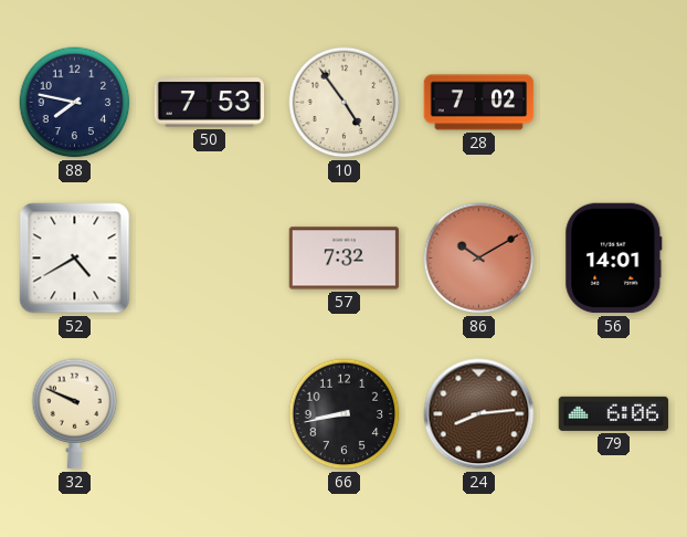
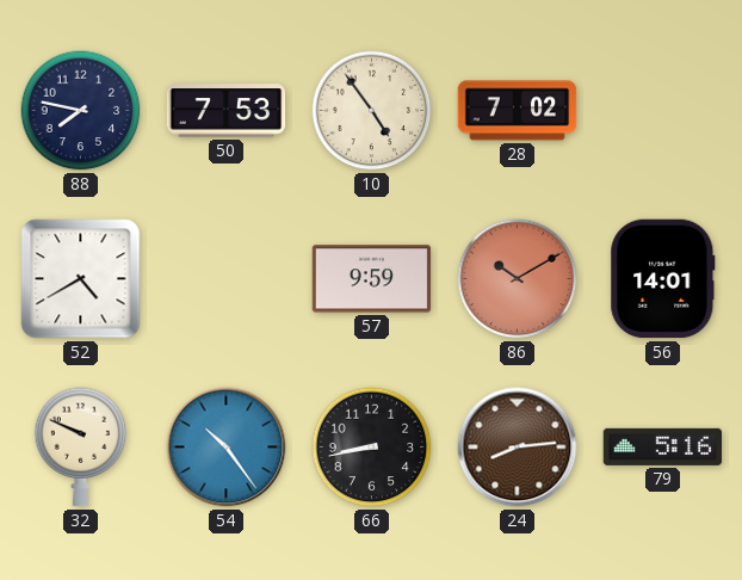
57: 7:32 -> 9:59 (372, 279)
54: none -> 10:24 (227, 448)
79: 6:06 -> 5:16 (663, 446)
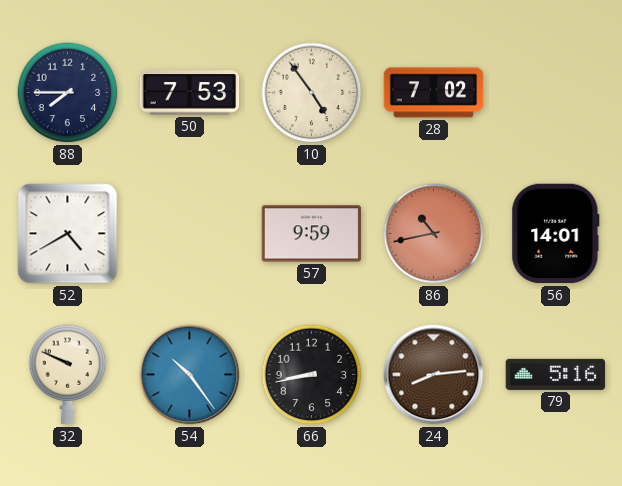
88: 7:47 -> 7:45 (68, 93)
86: 10:10 -> 10:43 (434, 234)
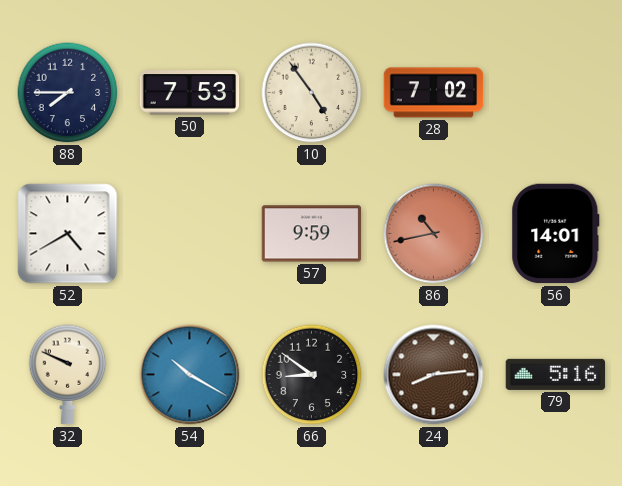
54: 10:24 -> 10:20 (190, 375)
66: 8:43 -> 8:51 (312, 375)
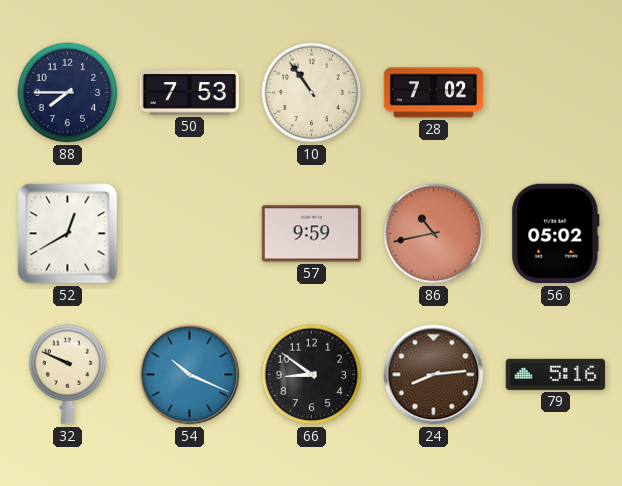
10: 4:54 -> 10:54 (312, 93)
52: 4:40 -> 12:40 (68, 234)
56: 14:01 -> 05:02 (556, 234)
54: 10:20 -> 10:19 (190, 375)
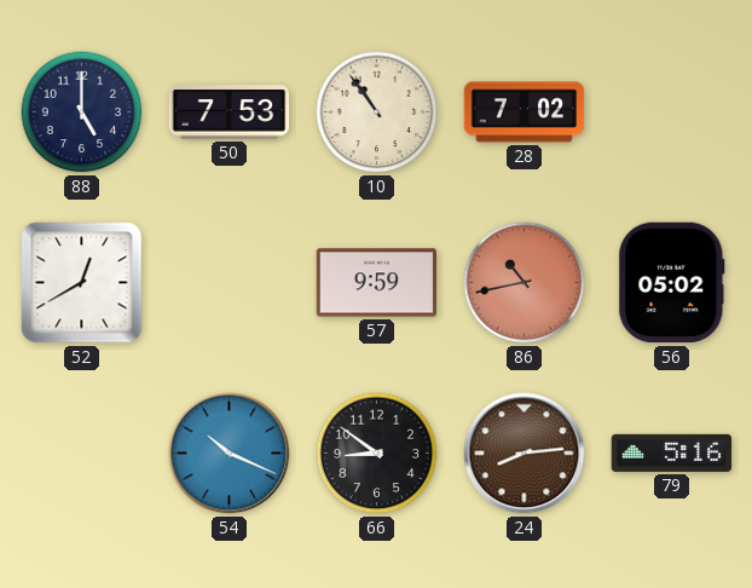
88: 7:45 -> 5:00 (82, 113)
32: 9:49 -> none (68, 375)
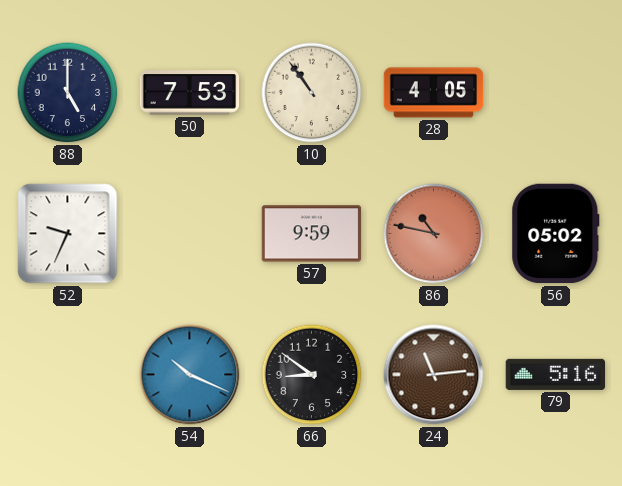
28: 7:02 -> 4:05 (434, 93)
52: 12:40 -> 9:34 (68, 234)
86: 10:43 -> 10:47 (434, 234)
24: 8:14 -> 11:14 (434, 375)
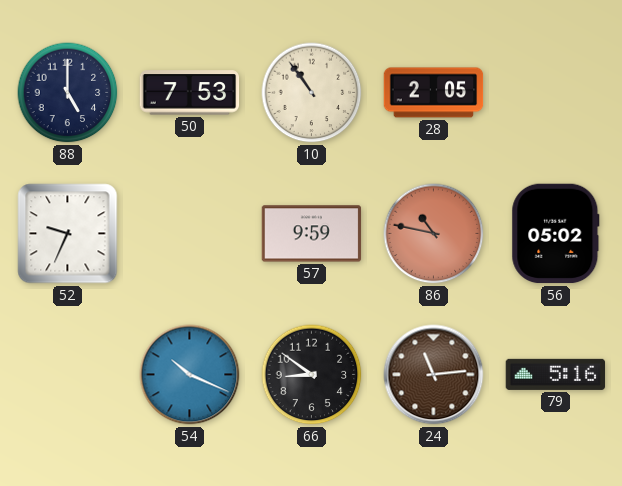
28: 4:05 -> 2:05 (434, 93)
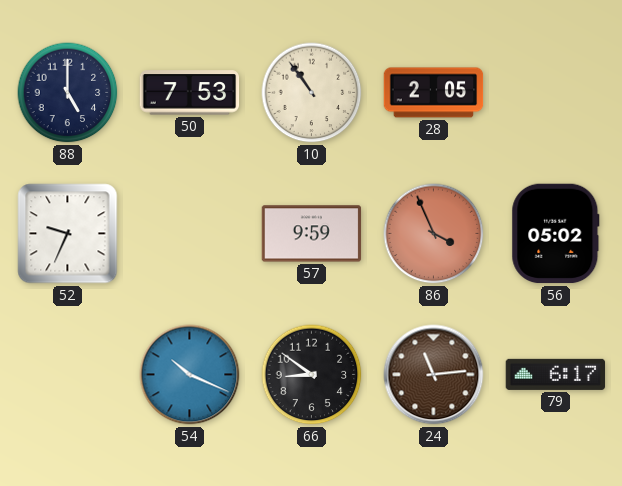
86: 10:47 -> 3:56 (434, 234)
79: 5:16 -> 6:17 (556, 374)
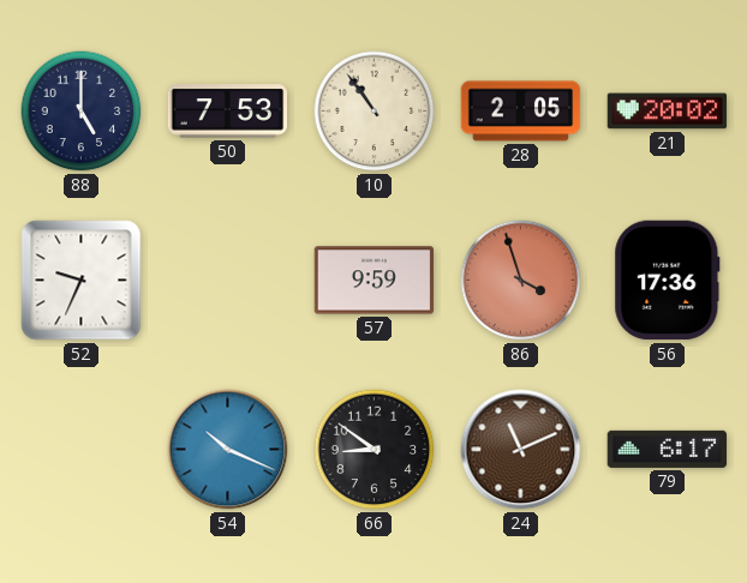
21: none -> 20:02 (668, 112)
86: 3:56 -> 3:57 (521, 281)
56: 05:02 -> 17:36 (668, 281)
24: 11:14 -> 11:11 (521, 450)
